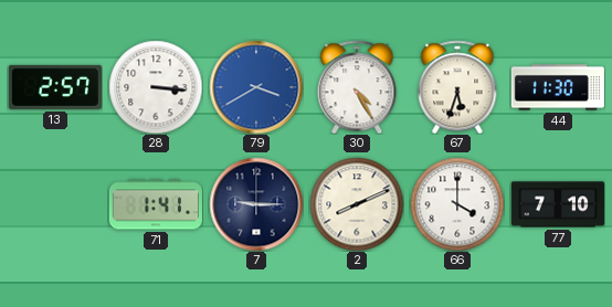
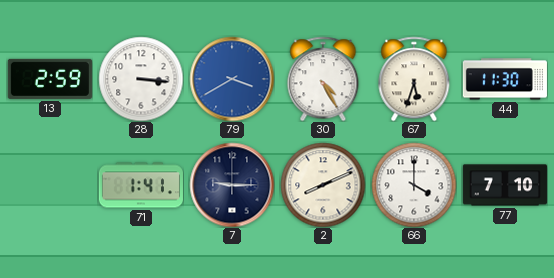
13: 2:57 -> 2:59 (50, 79)
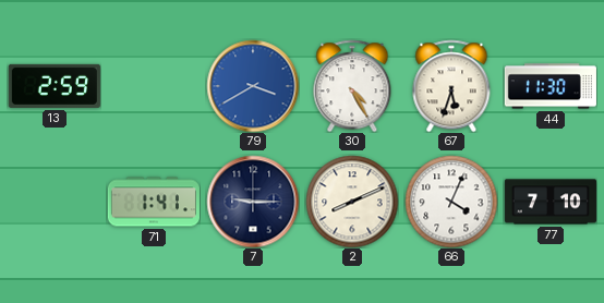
28: 3:16 -> none (141, 79)
66: 4:00 -> 4:04 (451, 202)
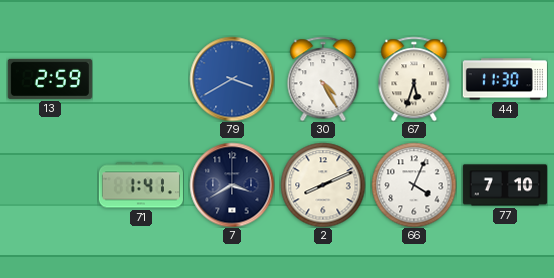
7: 9:15 -> 3:40 (232, 185)
